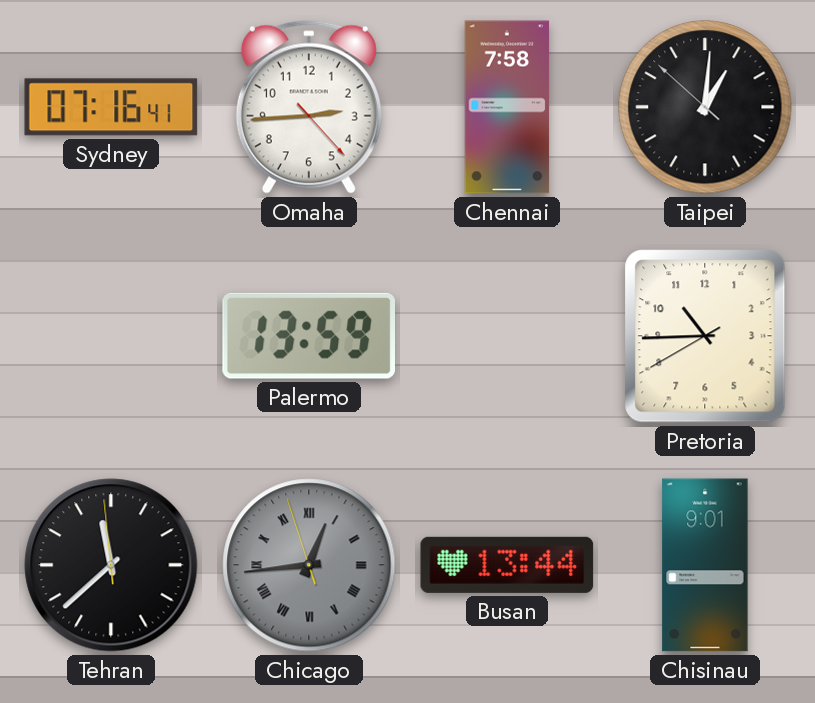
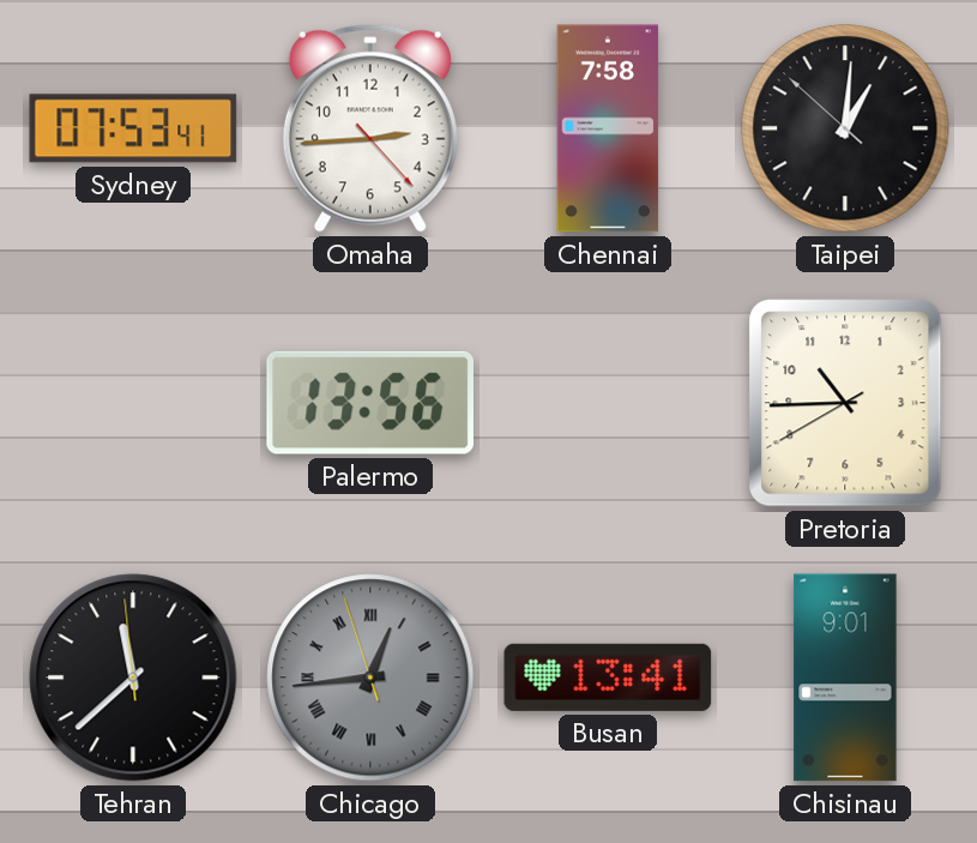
Sydney: 07:16 -> 07:53 (133, 128)
Palermo: 13:59 -> 13:56 (370, 403)
Busan: 13:44 -> 13:41 (608, 678)
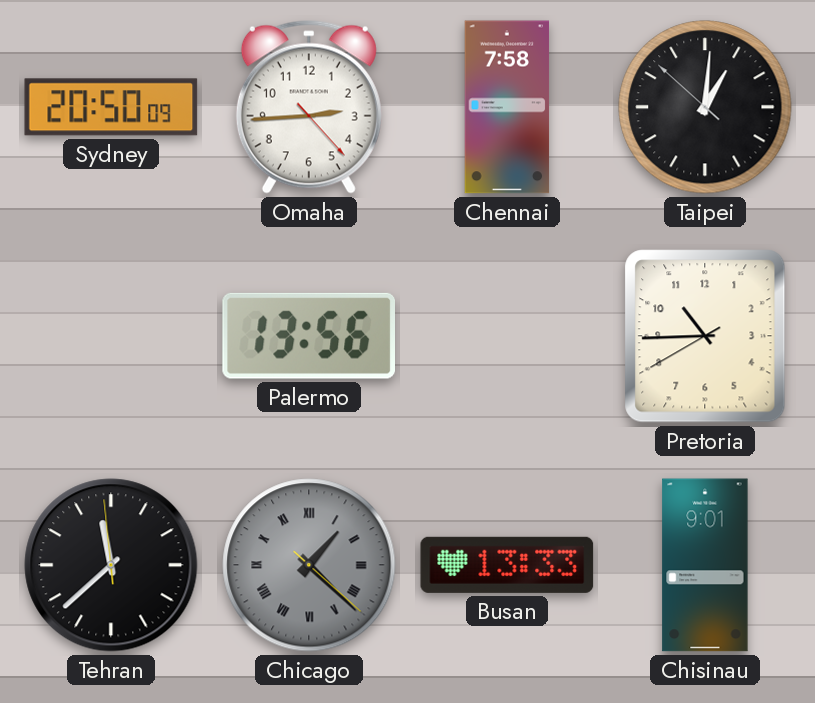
Sydney: 07:53 -> 20:50 (111, 107)
Chicago: 12:43 -> 1:22 (309, 565)
Busan: 13:41 -> 13:33 (507, 565)
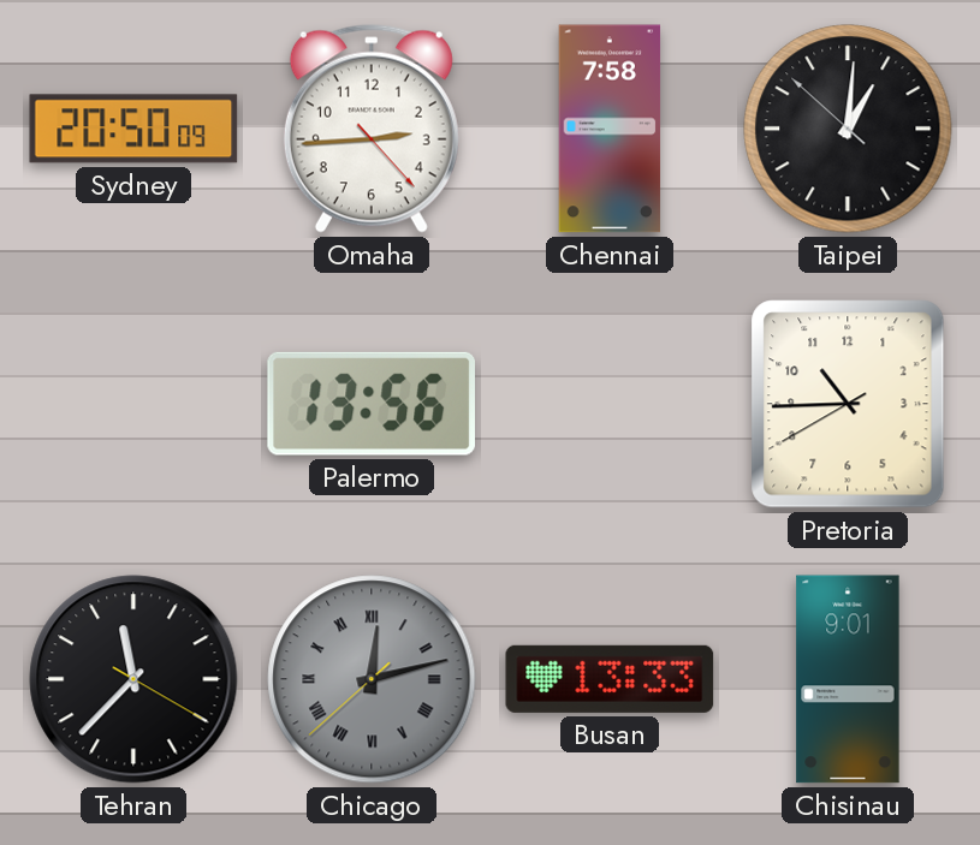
Tehran: 11:37:59 -> 11:37:20 (133, 679)
Chicago: 1:22 -> 12:12 (372, 679)
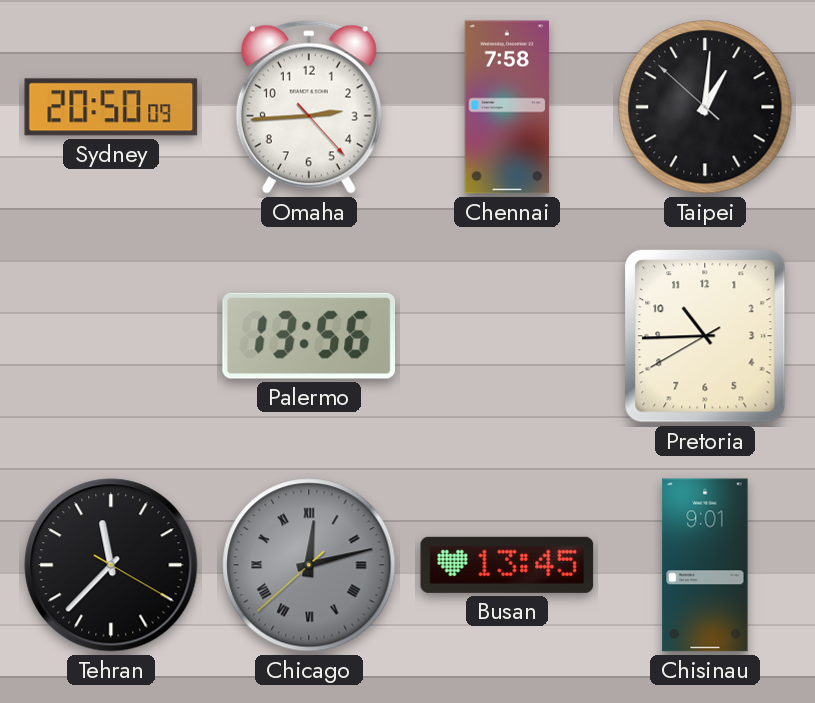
Busan: 13:33 -> 13:45 (507, 565)
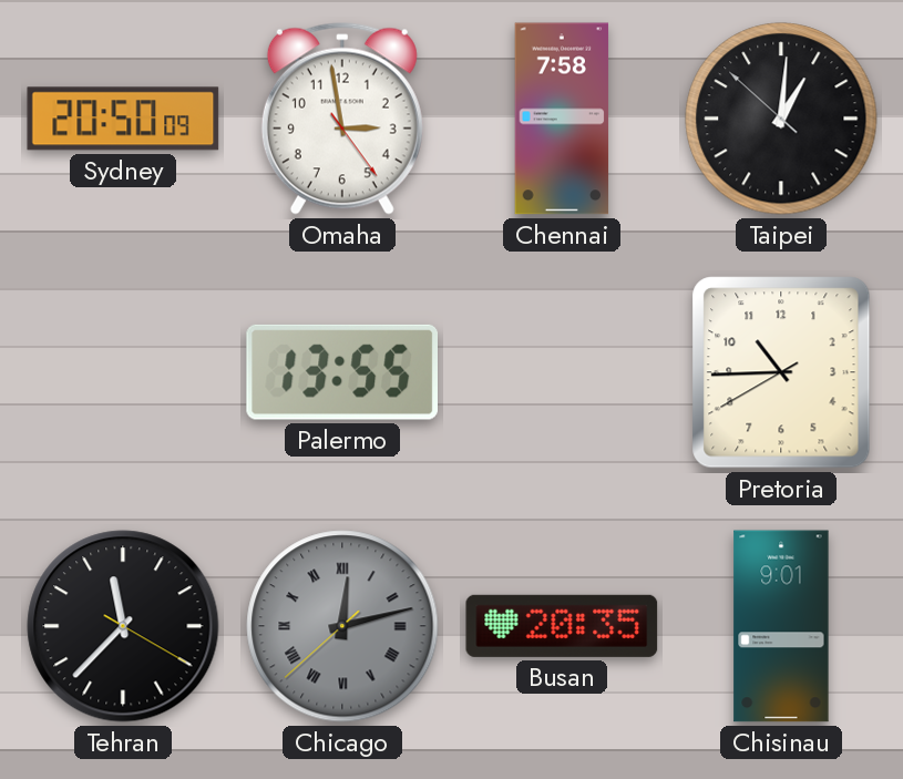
Omaha: 2:44 -> 2:58 (342, 119)
Palermo: 13:56 -> 13:55 (342, 372)
Busan: 13:45 -> 20:35 (562, 626)
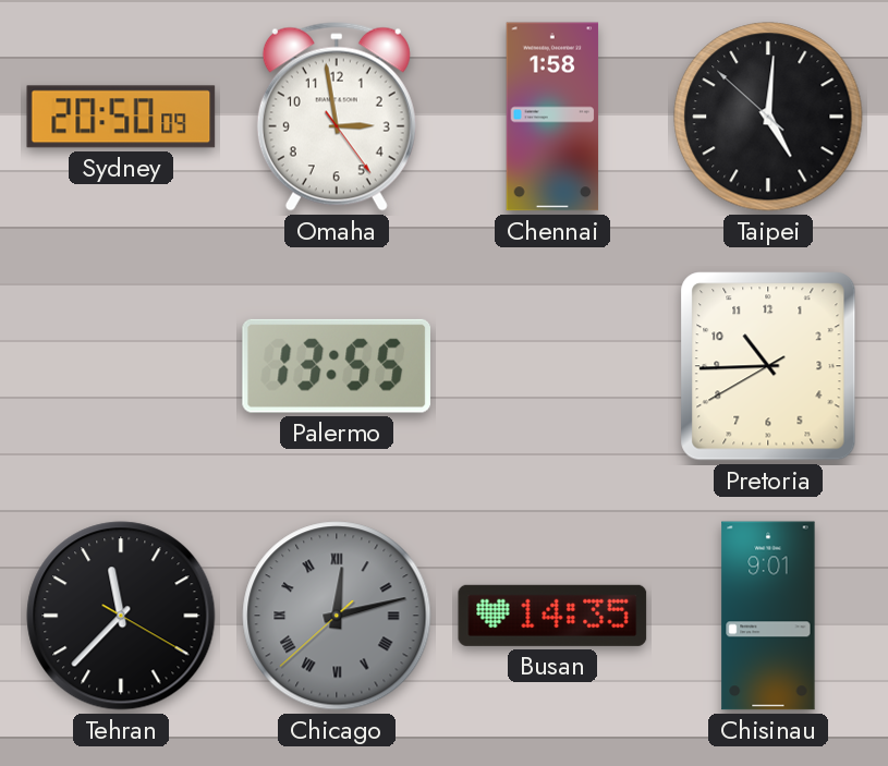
Chennai: 7:58 -> 1:58 (552, 117)
Taipei: 1:00 -> 5:00 (768, 117)
Busan: 20:35 -> 14:35 (552, 616)
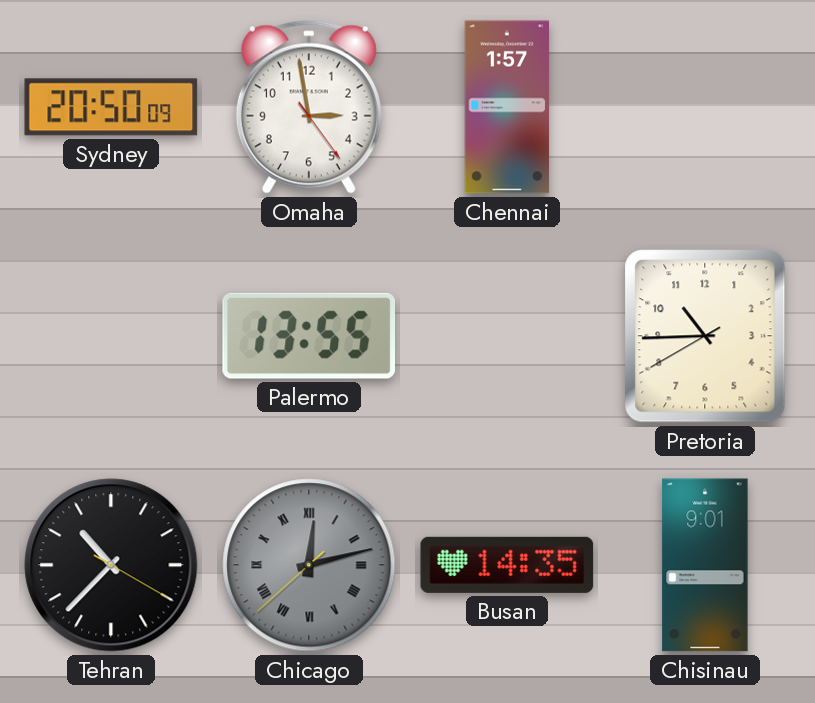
Chennai: 1:58 -> 1:57 (507, 107)
Taipei: 5:00 -> none (768, 117)
Tehran: 11:37 -> 10:37 (111, 565)
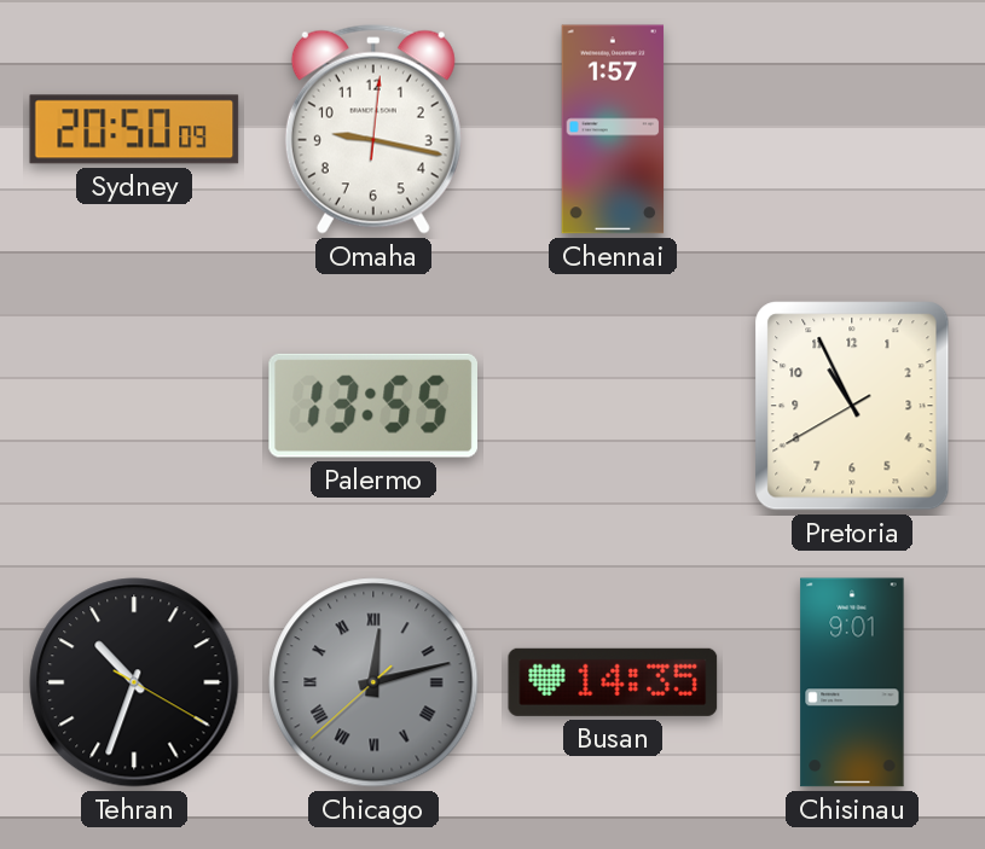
Omaha: 2:58 -> 9:17 (373, 129)
Pretoria: 10:44 -> 10:55 (852, 406)
Tehran: 10:37 -> 10:33 (134, 682)
